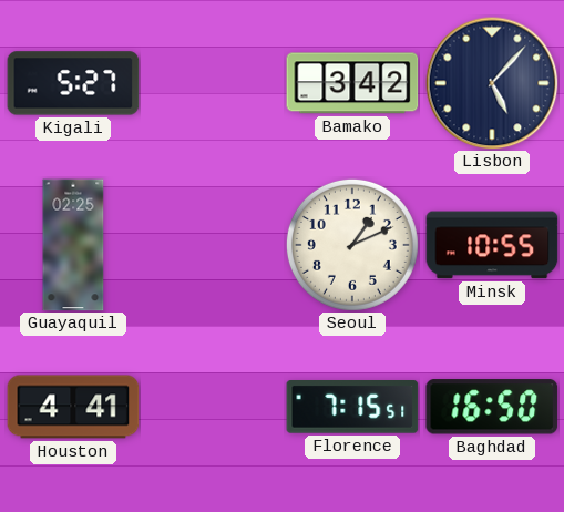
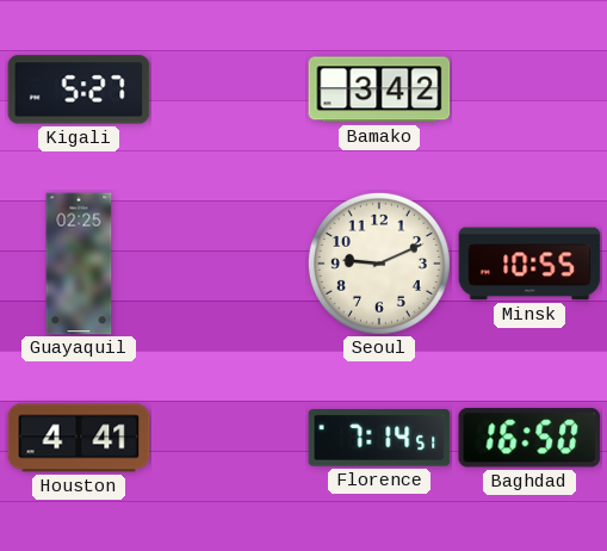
Lisbon: 5:07 -> none (492, 83)
Seoul: 1:11 -> 9:11 (379, 264)
Florence: 7:15 -> 7:14 (379, 439)
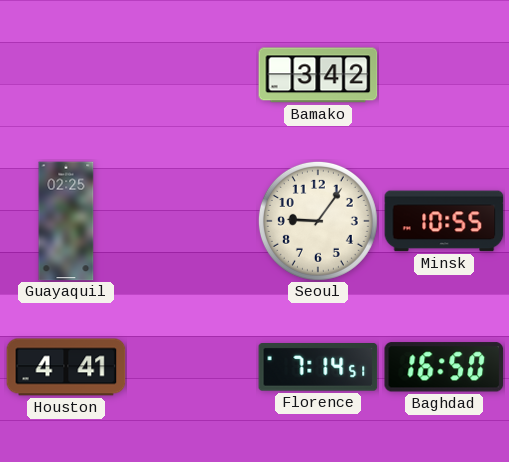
Kigali: 5:27 -> none (79, 89)
Seoul: 9:11 -> 9:06 (318, 221)
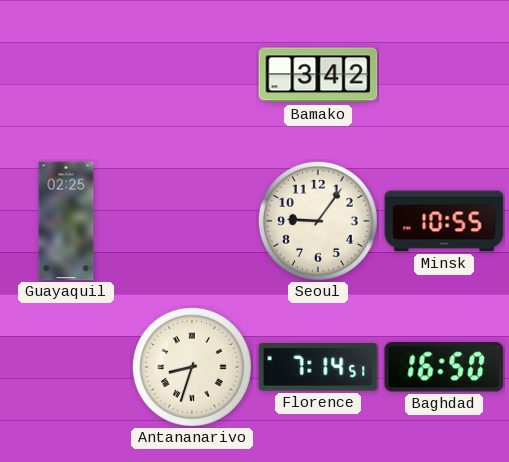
Houston: 4:41 -> none (66, 367)
Antananarivo: none -> 8:33 (192, 367)
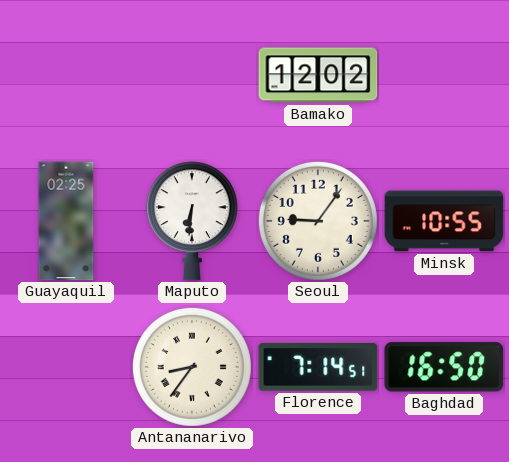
Bamako: 3:42 -> 12:02 (318, 75)
Maputo: none -> 6:31 (192, 221)
Antananarivo: 8:33 -> 8:36 (192, 367)
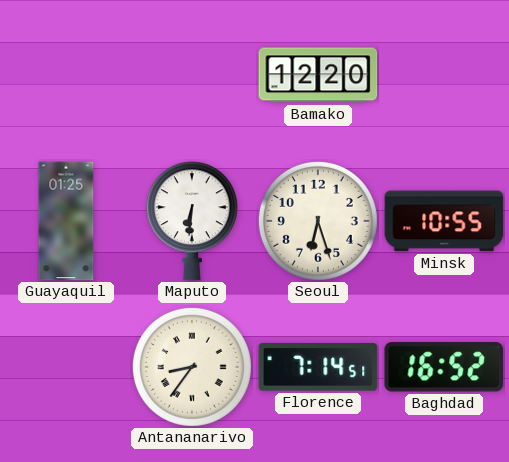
Bamako: 12:02 -> 12:20 (318, 75)
Guayaquil: 02:25 -> 01:25 (66, 221)
Seoul: 9:06 -> 6:27 (318, 221)
Baghdad: 16:50 -> 16:52 (444, 367)
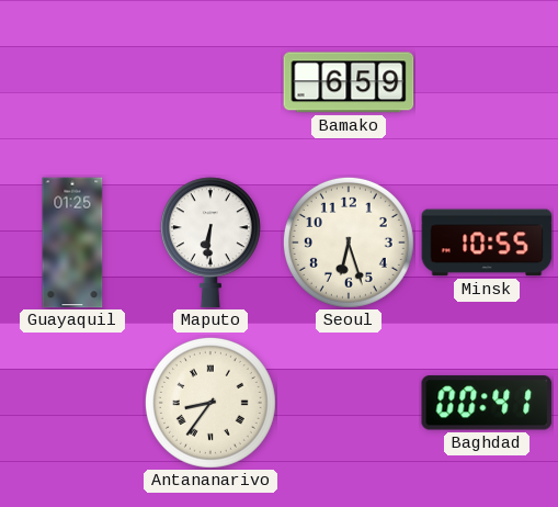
Bamako: 12:20 -> 6:59 (349, 82)
Florence: 7:14 -> none (318, 368)
Baghdad: 16:52 -> 00:41 (487, 403)
